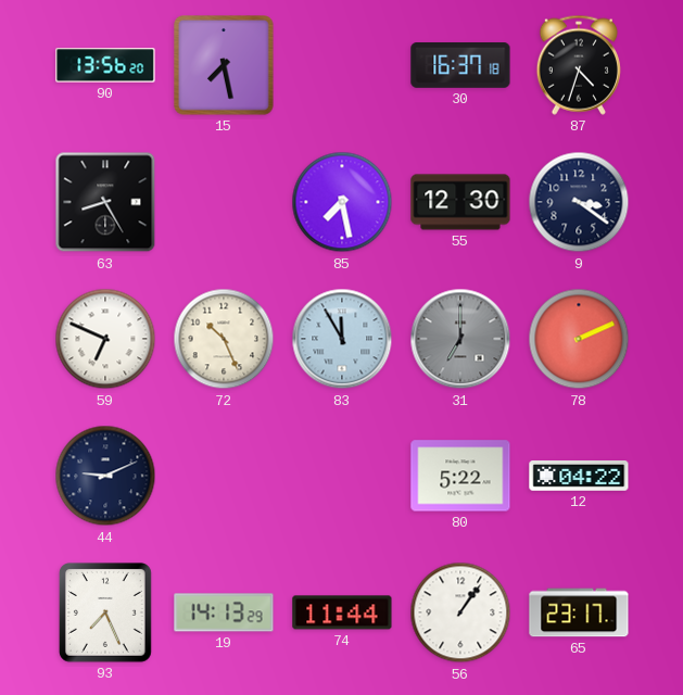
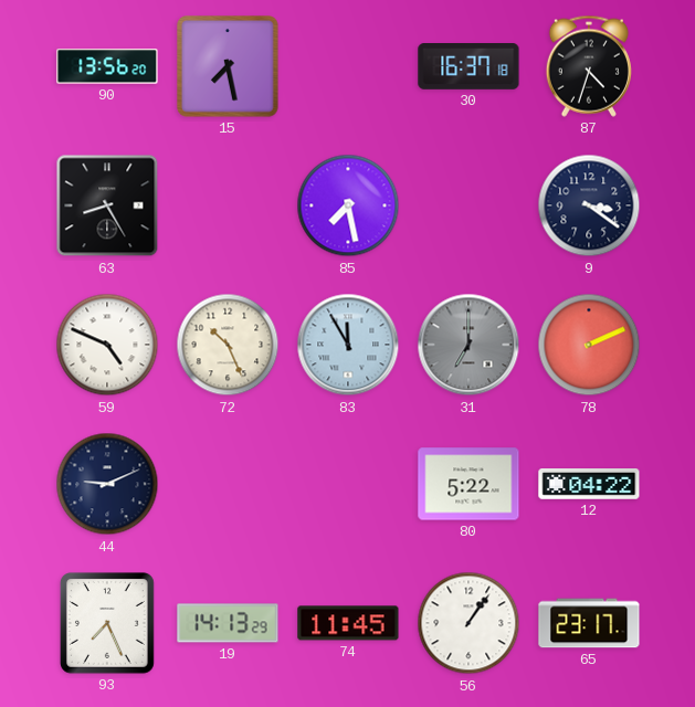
55: 12:30 -> none (460, 202)
59: 6:49 -> 4:49 (107, 345)
74: 11:44 -> 11:45 (348, 623)
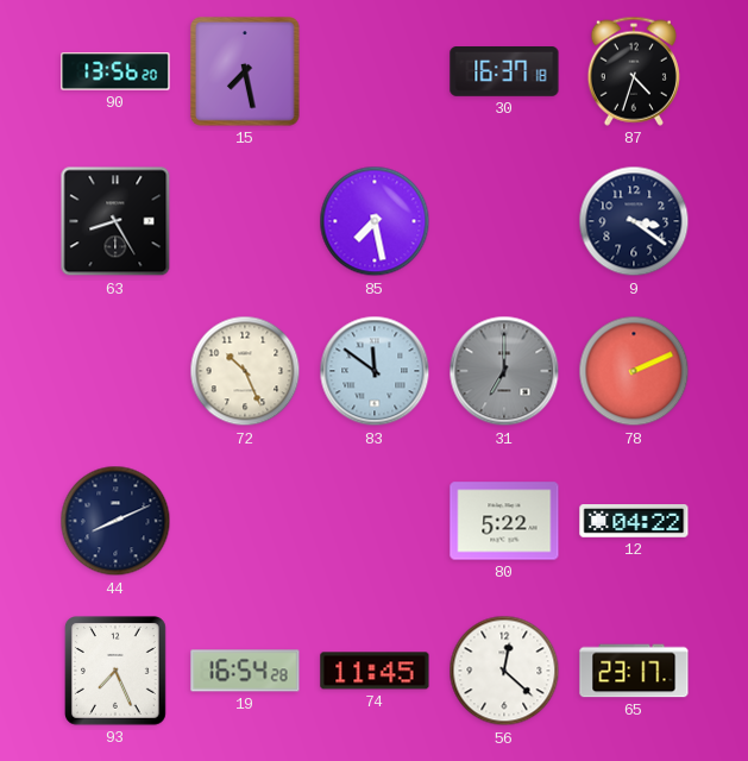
59: 4:49 -> none (107, 345)
83: 11:55 -> 11:51 (375, 371)
44: 9:11 -> 8:11 (115, 521)
19: 14:13 -> 16:54 (245, 671)
56: 1:06 -> 12:22 (504, 671)
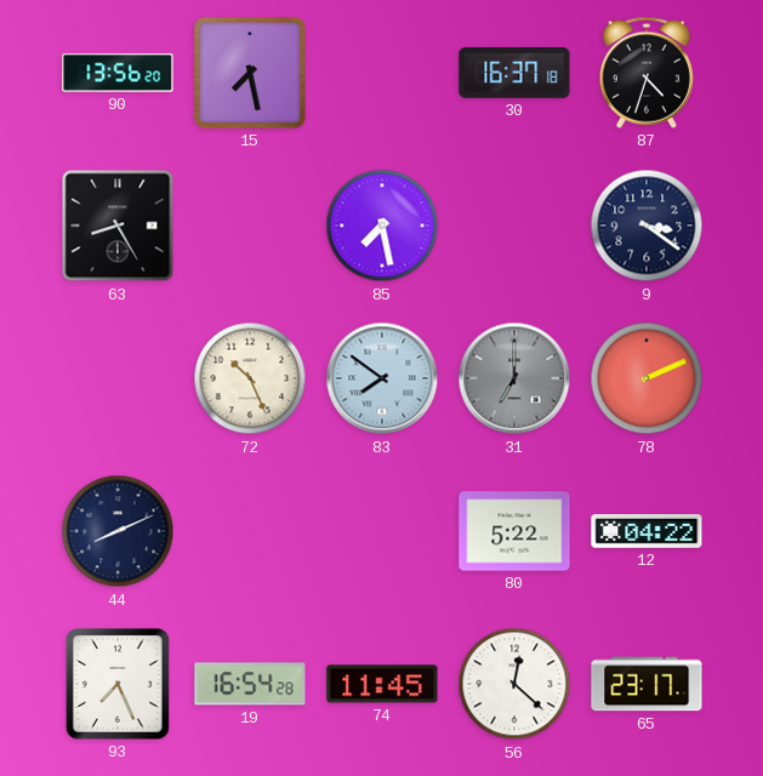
83: 11:51 -> 7:51 (382, 378)
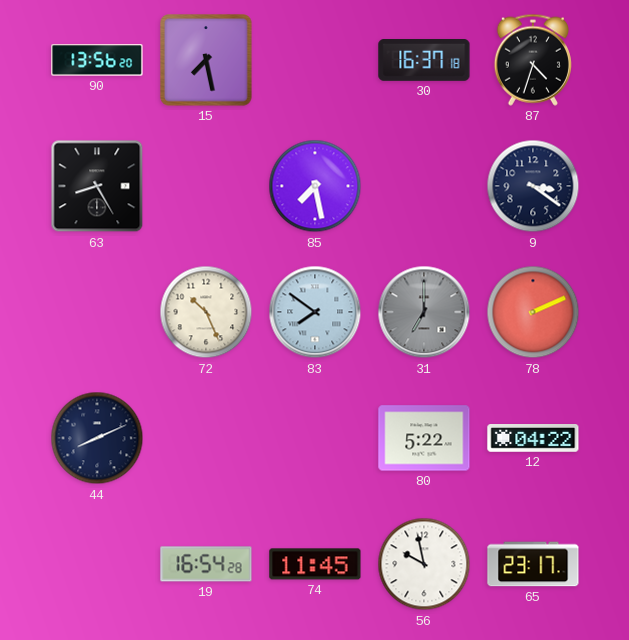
93: 7:26 -> none (119, 685)
56: 12:22 -> 9:58 (424, 564)
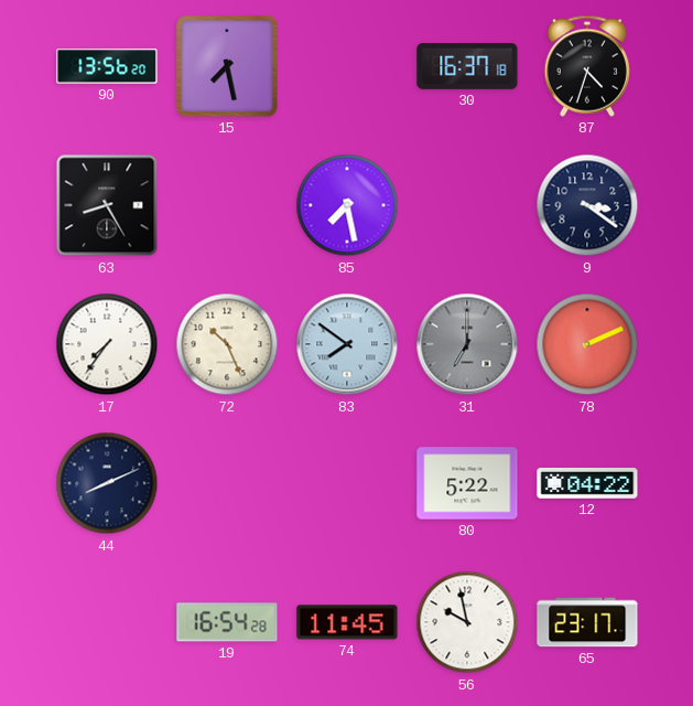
17: none -> 7:36 (107, 344)
